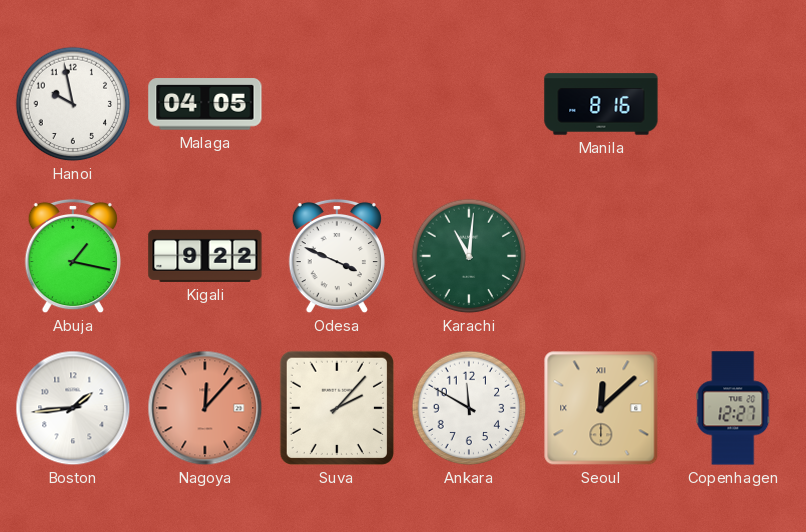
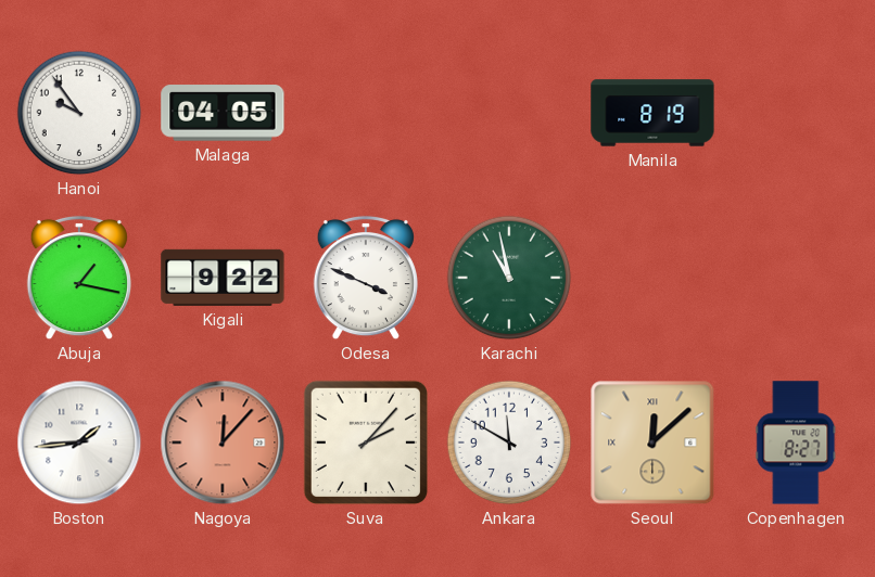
Hanoi: 9:58 -> 9:54 (79, 113)
Manila: 8:16 -> 8:19 (652, 113)
Karachi: 11:01 -> 10:58 (509, 278)
Copenhagen: 12:27 -> 8:27 (796, 443)
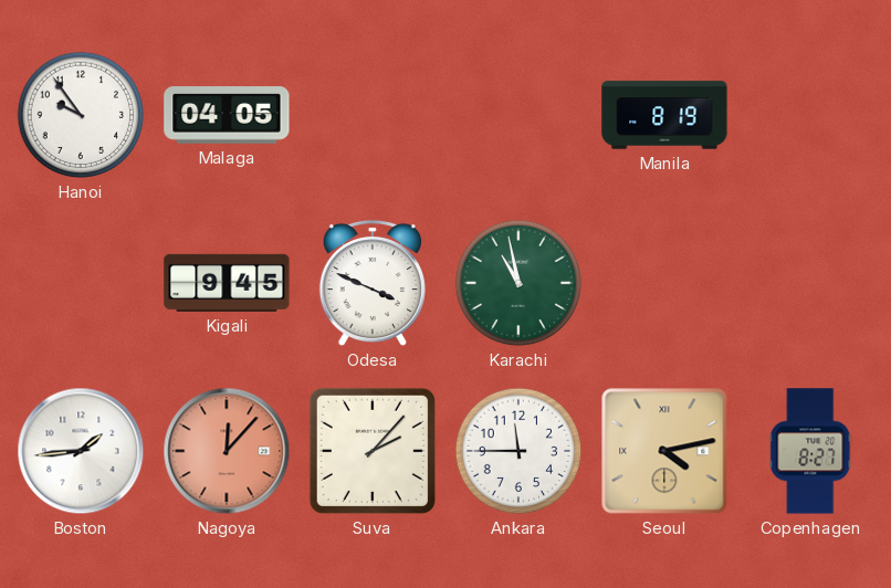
Abuja: 1:17 -> none (79, 278)
Kigali: 9:22 -> 9:45 (227, 283)
Ankara: 11:50 -> 11:45 (518, 451)
Seoul: 12:08 -> 4:13 (664, 451)
